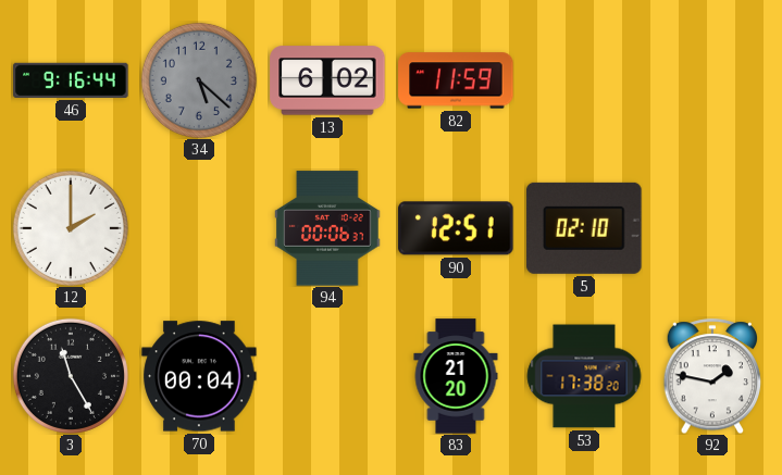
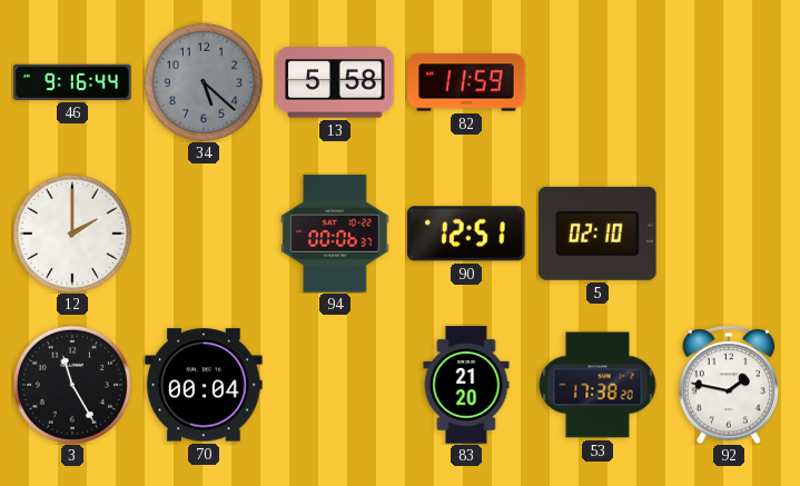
13: 6:02 -> 5:58 (335, 82)
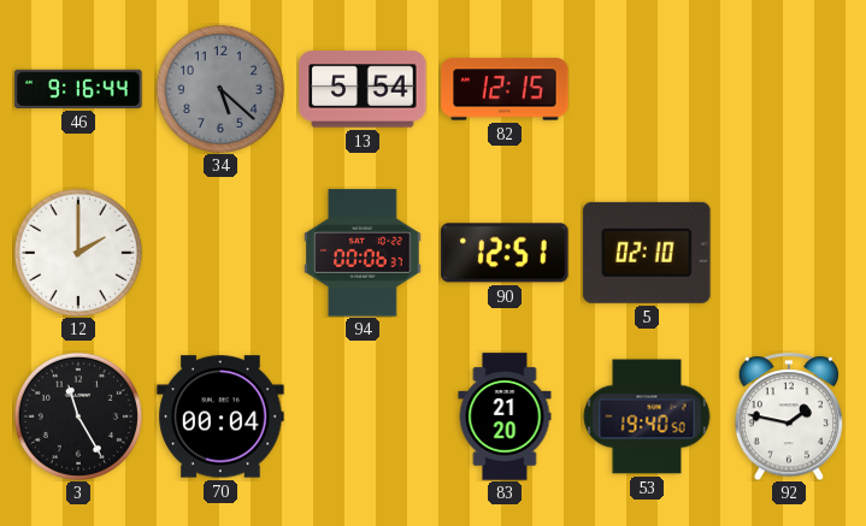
13: 5:58 -> 5:54 (363, 89)
82: 11:59 -> 12:15 (505, 89)
53: 17:38 -> 19:40 (647, 416)
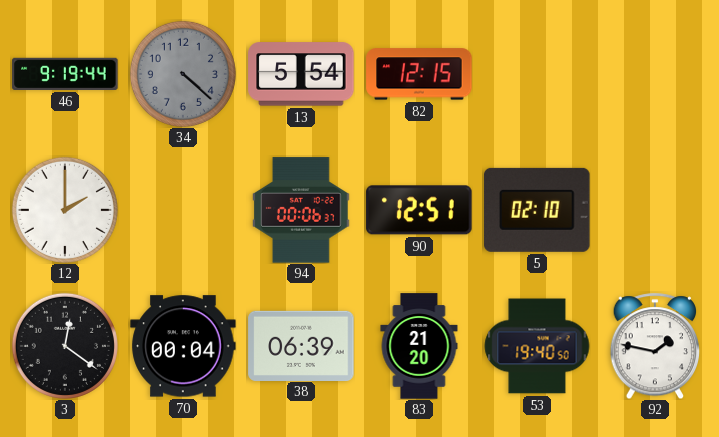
46: 9:16 -> 9:19 (65, 74)
34: 5:22 -> 4:22 (183, 74)
3: 11:25 -> 12:21 (65, 346)
38: none -> 06:39 (301, 345)
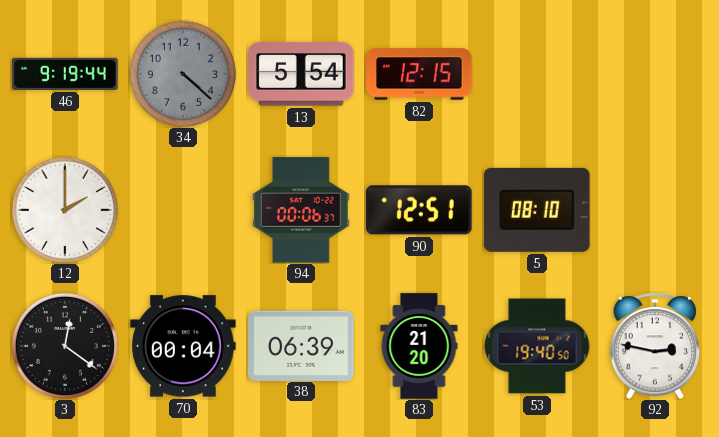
5: 02:10 -> 08:10 (537, 210)
92: 1:47 -> 2:47 (655, 346)
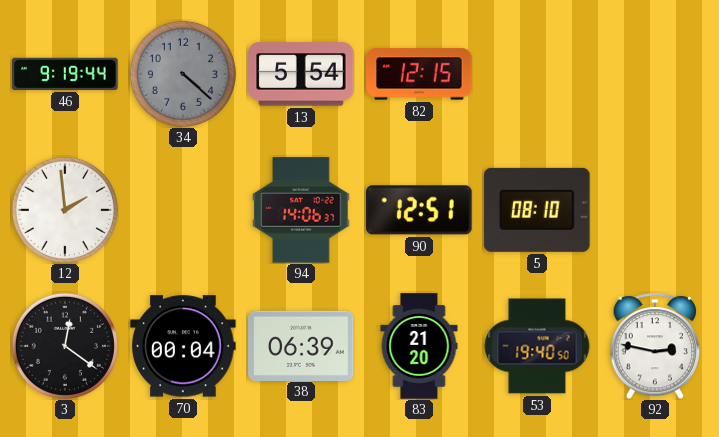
12: 2:00 -> 1:59 (65, 210)
94: 00:06 -> 14:06 (301, 210)
